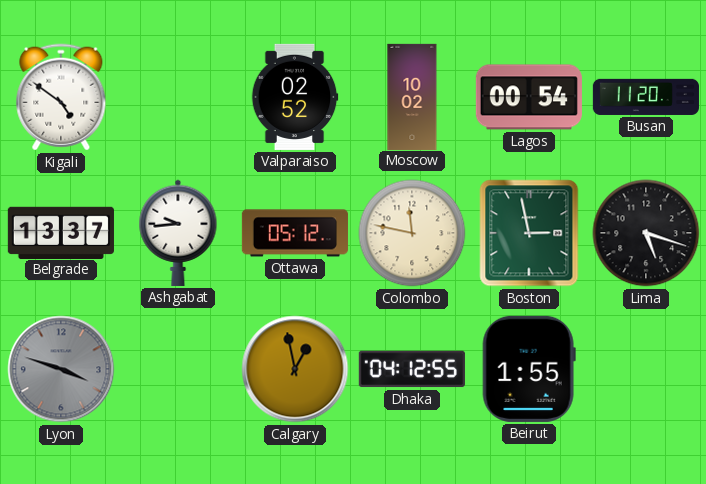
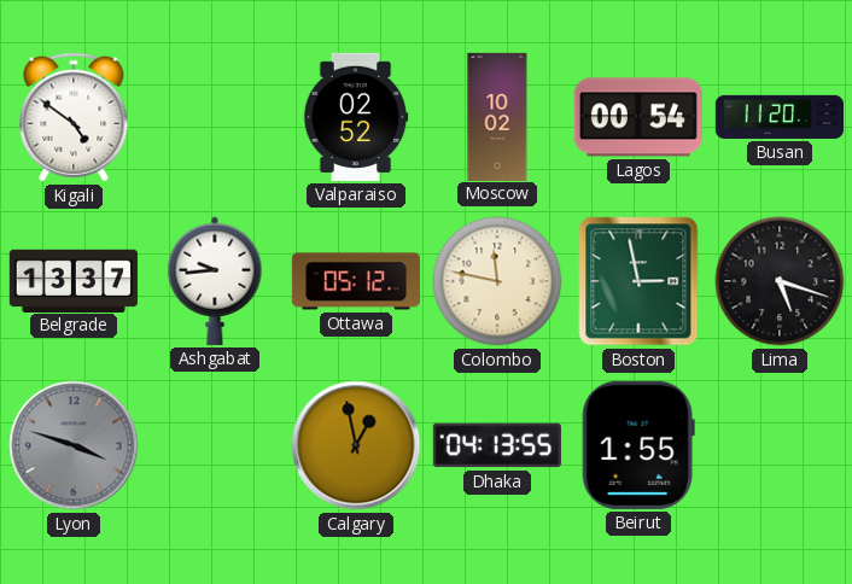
Dhaka: 04:12 -> 04:13 (497, 445)
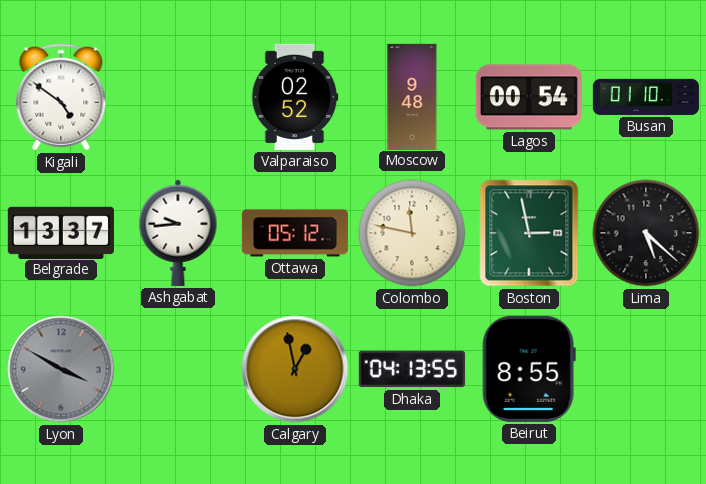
Moscow: 10:02 -> 9:48 (412, 96)
Busan: 11:20 -> 01:10 (646, 97)
Lima: 5:18 -> 5:22 (646, 233)
Lyon: 3:48 -> 3:50 (61, 369)
Beirut: 1:55 -> 8:55 (529, 369)
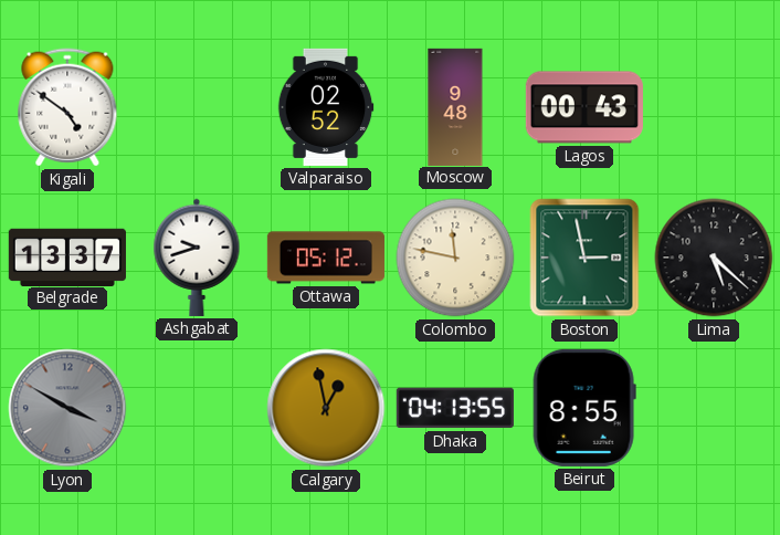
Lagos: 00:54 -> 00:43 (584, 107)
Busan: 01:10 -> none (646, 97)
Ashgabat: 9:44 -> 9:42 (197, 258)
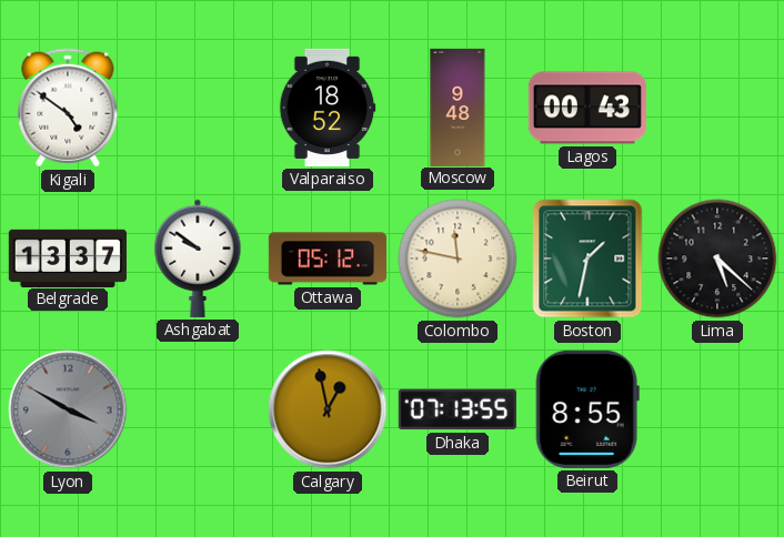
Valparaiso: 02:52 -> 18:52 (328, 108)
Ashgabat: 9:42 -> 9:51 (198, 259)
Boston: 2:58 -> 1:32 (587, 259)
Dhaka: 04:13 -> 07:13 (458, 409)
